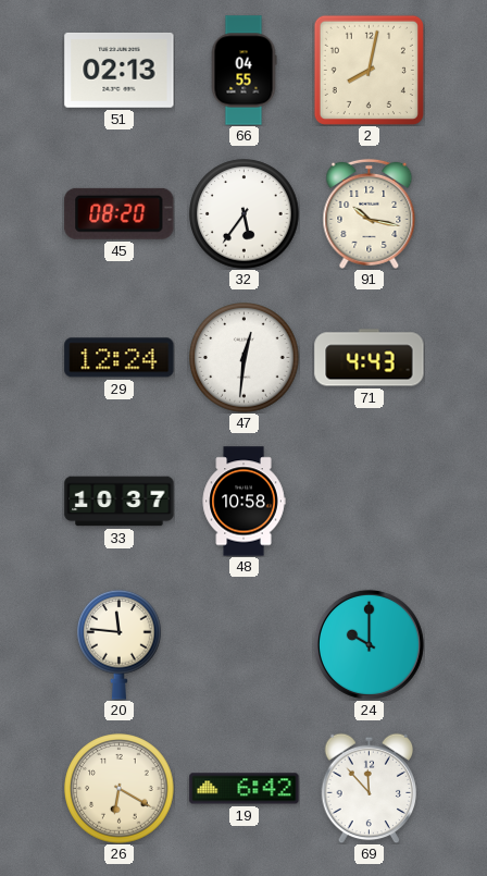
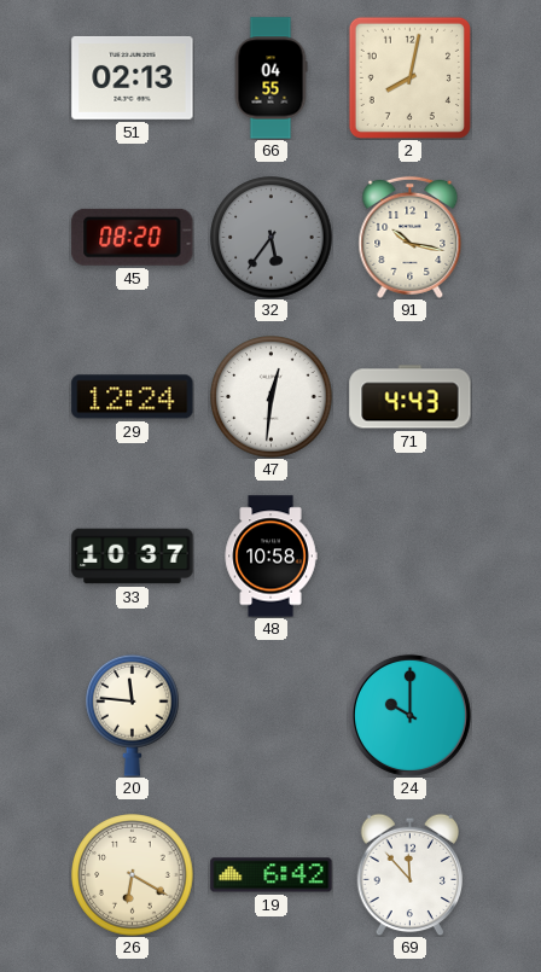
32 dial: white -> grey (272, 238)
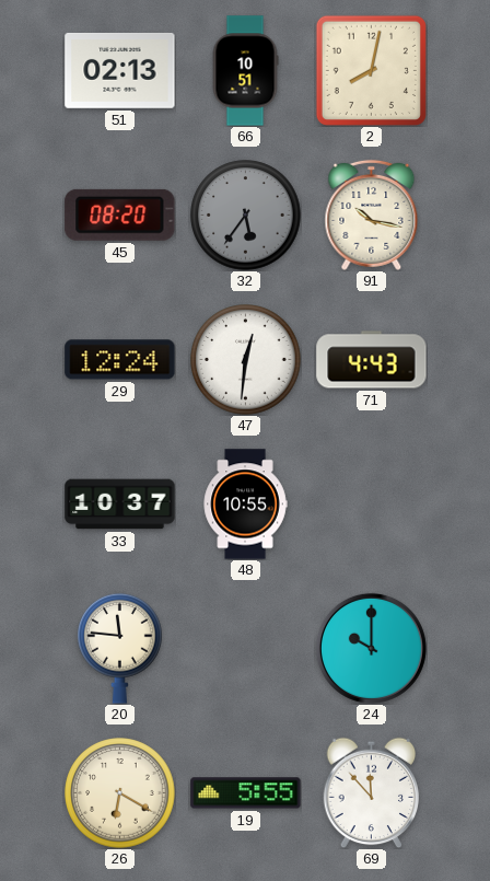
66: 04:55 -> 10:51 (245, 71)
48: 10:58 -> 10:55 (245, 505)
19: 6:42 -> 5:55 (246, 793)
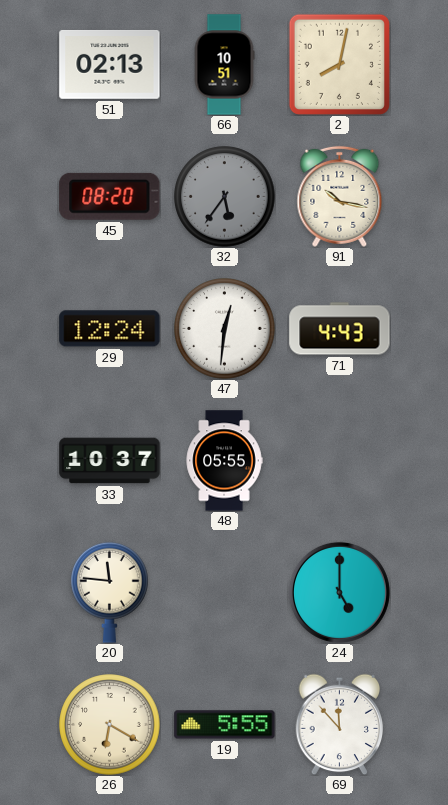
48: 10:55 -> 05:55 (224, 461)
24: 10:00 -> 5:00 (339, 592)
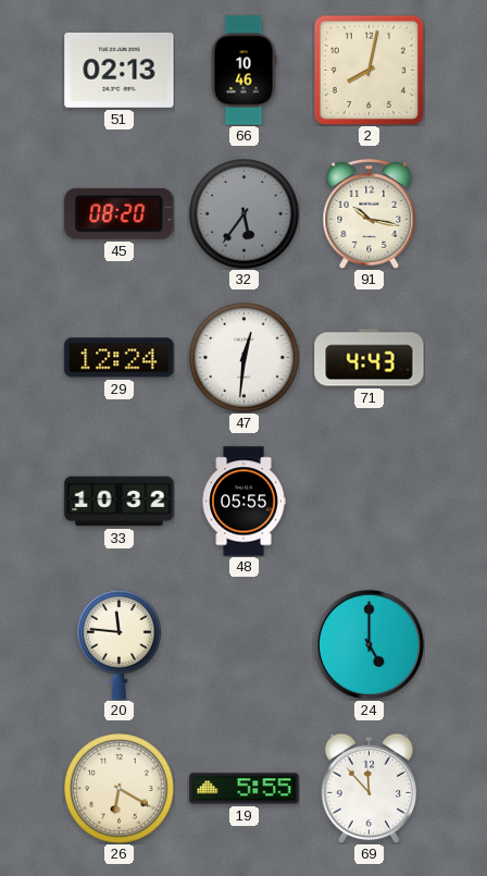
66: 10:51 -> 10:46 (243, 71)
33: 10:37 -> 10:32 (120, 502)
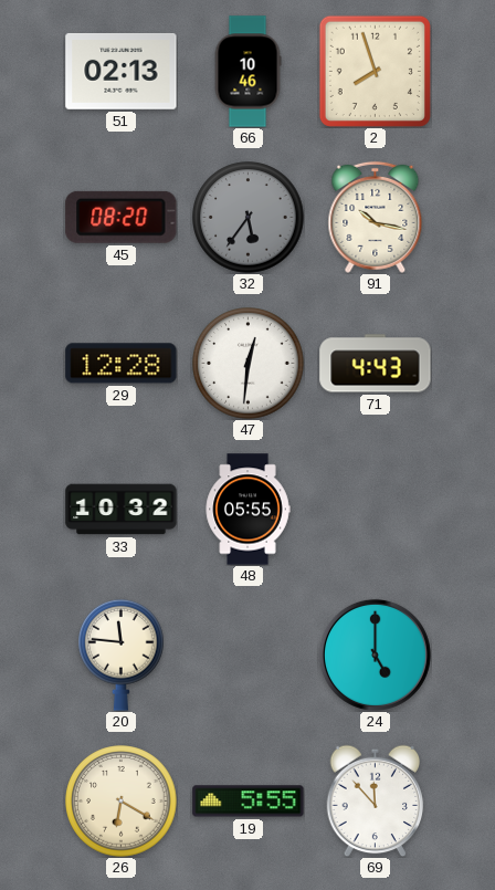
2: 8:02 -> 7:57 (375, 71)
29: 12:24 -> 12:28 (122, 364)
